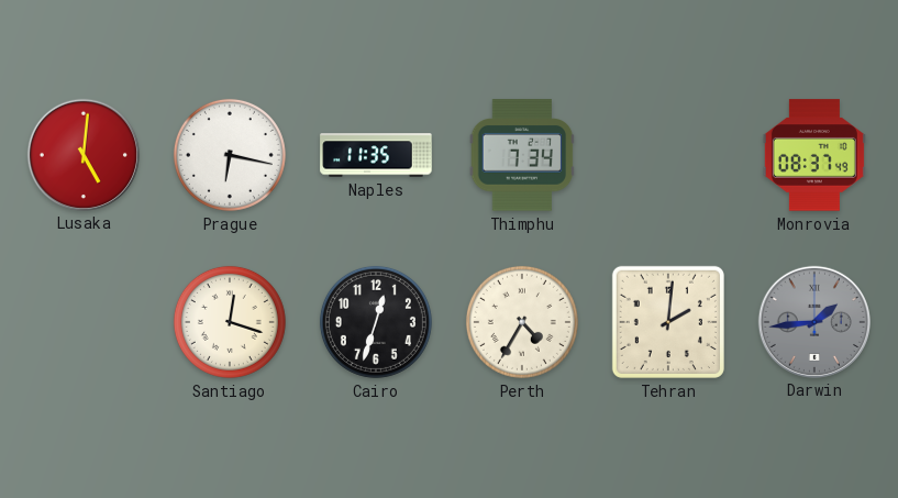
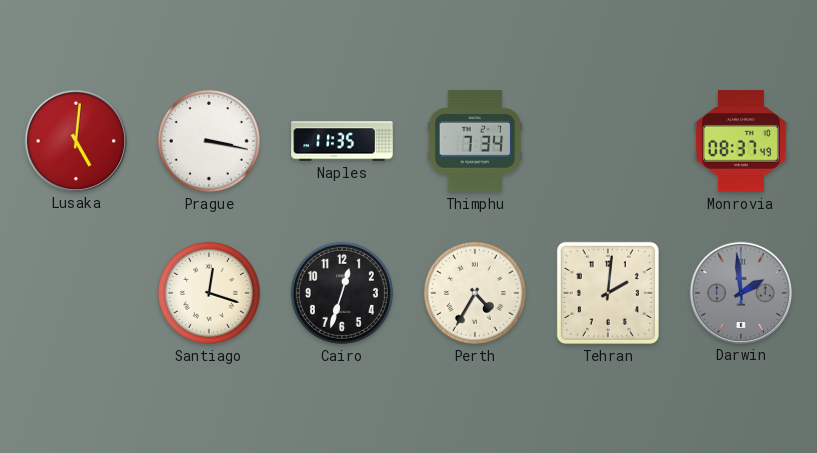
Prague: 6:17 -> 3:17 (209, 141)
Darwin: 1:44 -> 1:59 (740, 292)
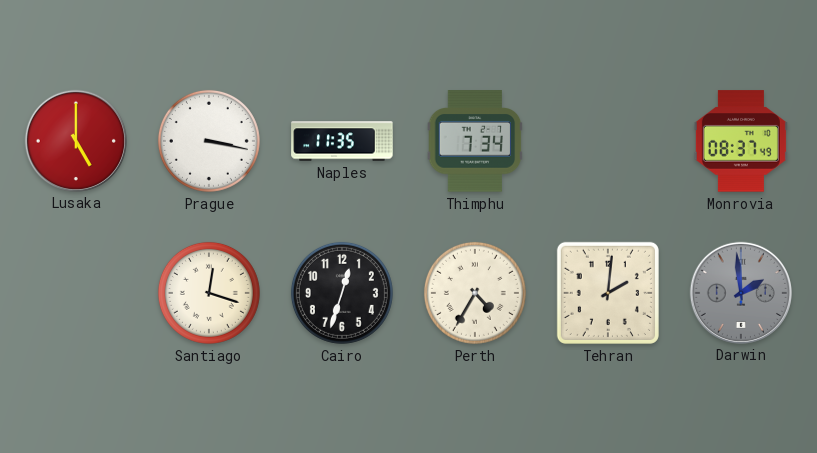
Lusaka: 5:01 -> 5:00 (75, 140)
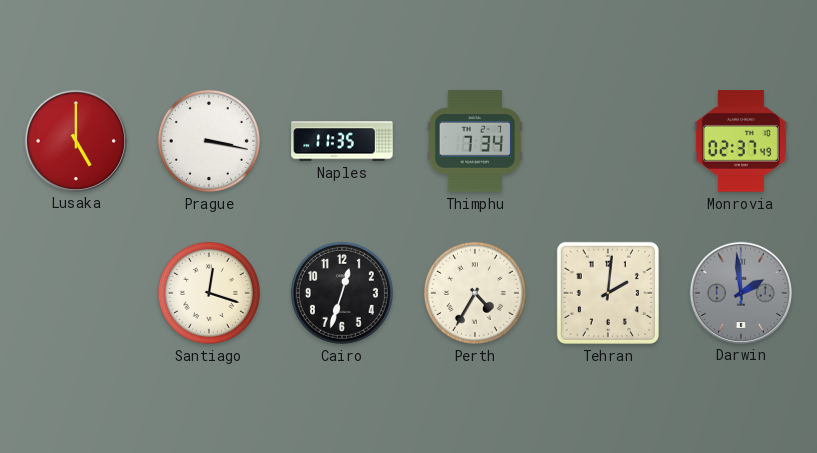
Monrovia: 08:37 -> 02:37 (741, 141)
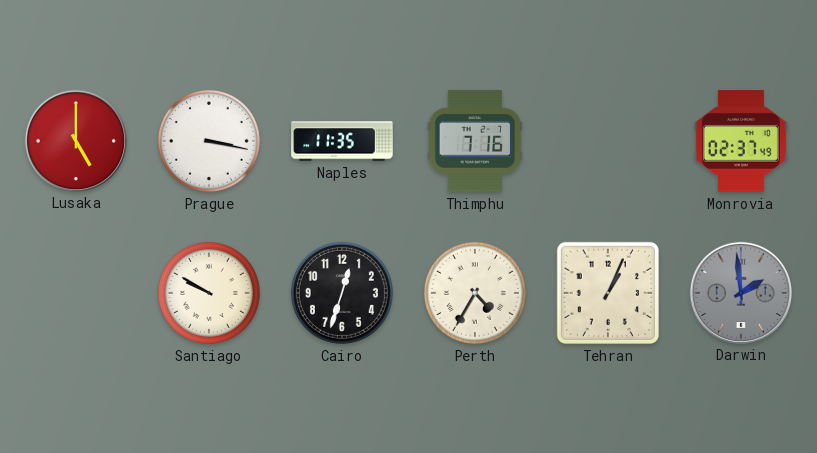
Thimphu: 7:34 -> 7:16 (475, 141)
Santiago: 12:18 -> 9:50 (209, 293)
Tehran: 2:01 -> 1:04 (608, 293)
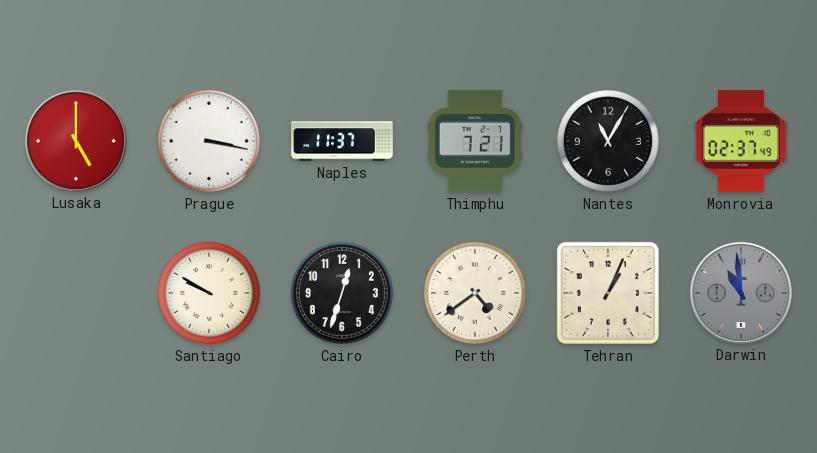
Naples: 11:35 -> 11:37 (342, 141)
Thimphu: 7:16 -> 7:21 (475, 141)
Nantes: none -> 11:05 (608, 141)
Perth: 4:35 -> 4:39 (475, 293)
Darwin: 1:59 -> 10:59 (740, 292)
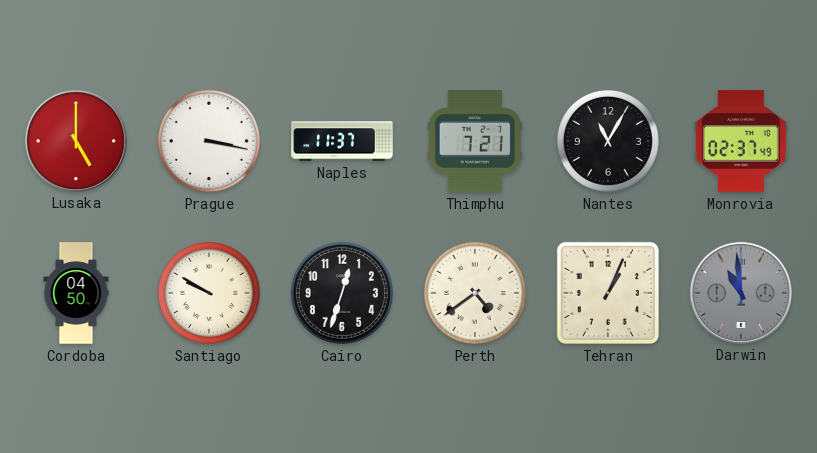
Cordoba: none -> 04:50 (76, 293)
